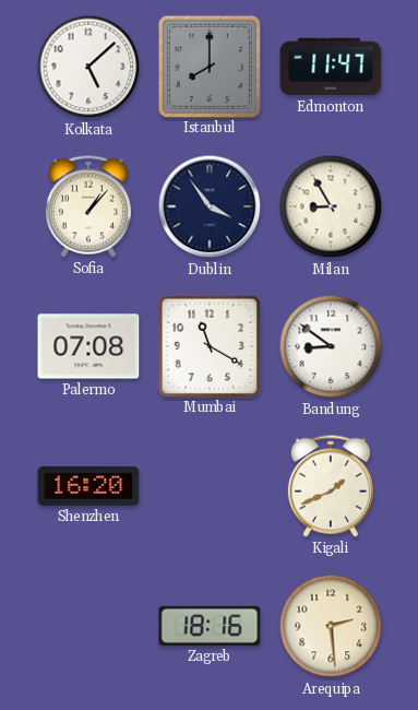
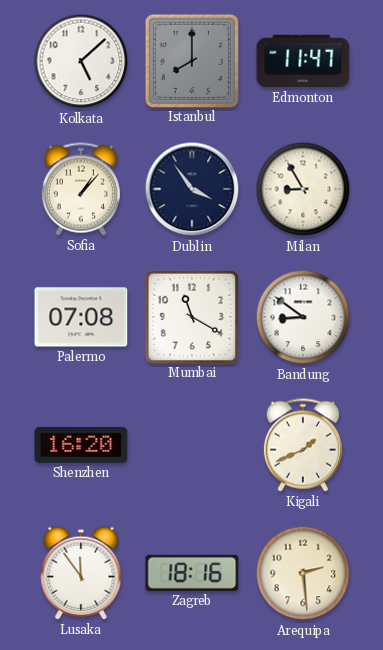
Lusaka: none -> 11:54 (81, 573)
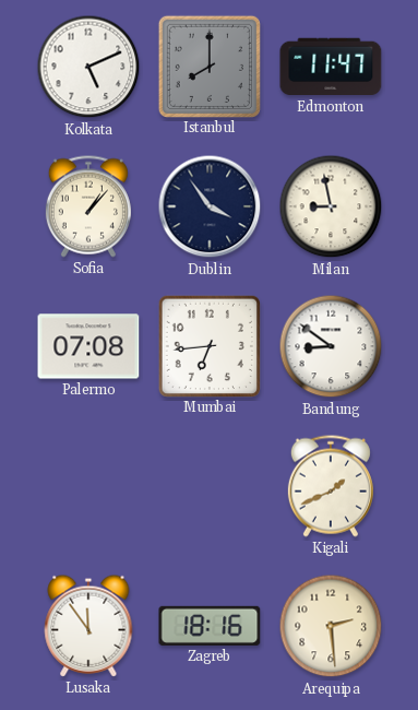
Kolkata: 5:08 -> 5:11 (88, 67)
Milan: 8:55 -> 8:58 (331, 206)
Mumbai: 11:20 -> 6:44 (208, 345)
Shenzhen: 16:20 -> none (81, 445)
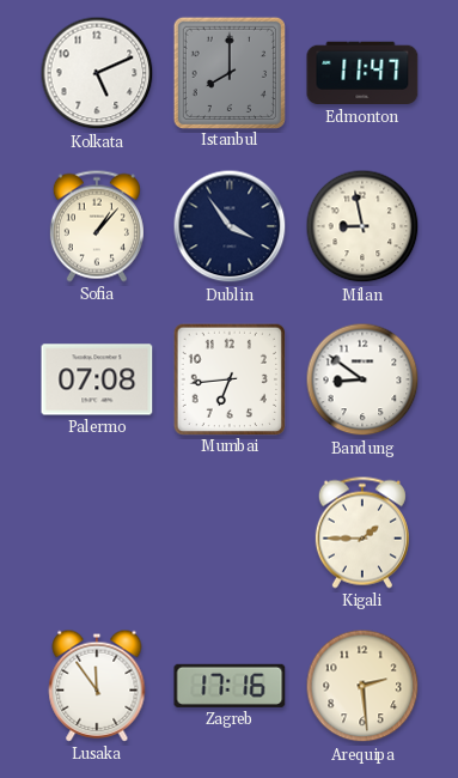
Kigali: 1:41 -> 1:45 (362, 533)
Zagreb: 18:16 -> 17:16 (230, 686)
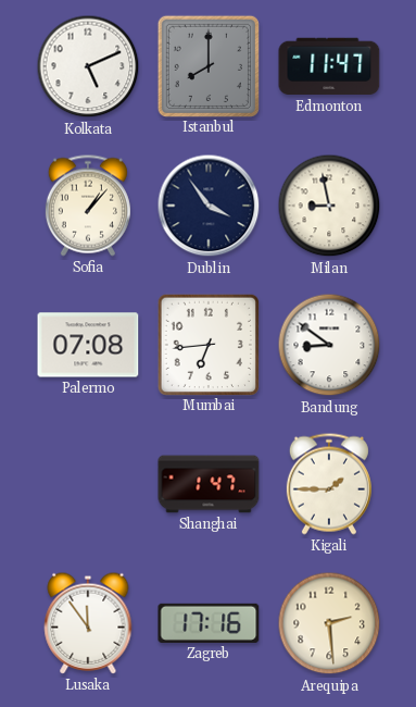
Shanghai: none -> 1:47 (209, 484)
